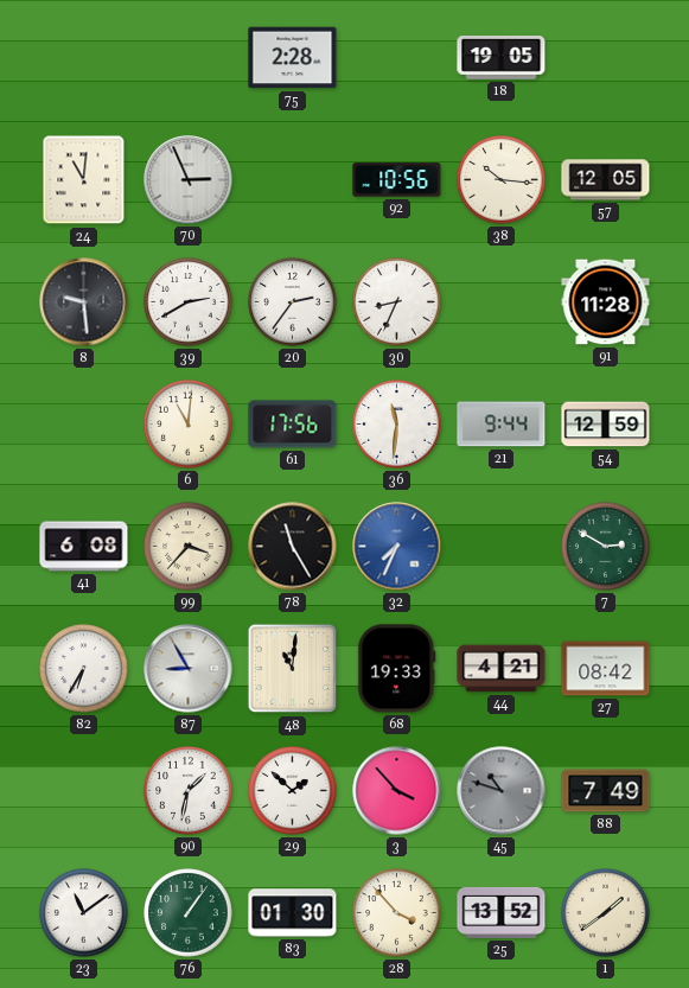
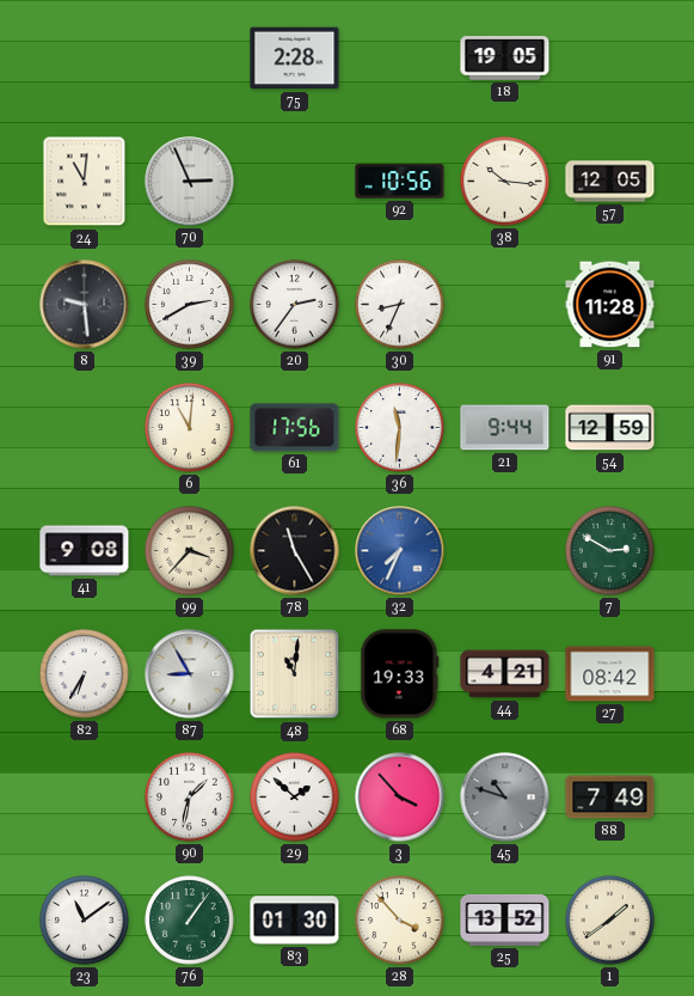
41: 6:08 -> 9:08 (85, 551)
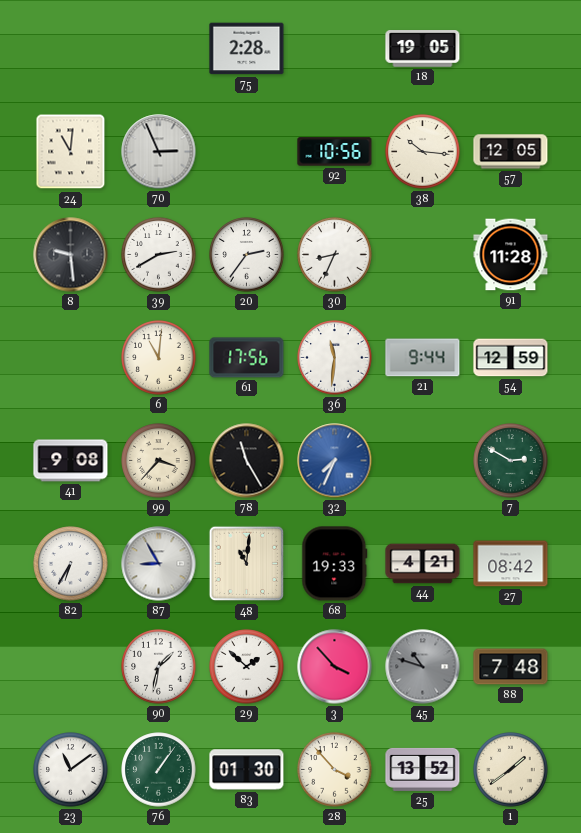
88: 7:49 -> 7:48 (511, 667)
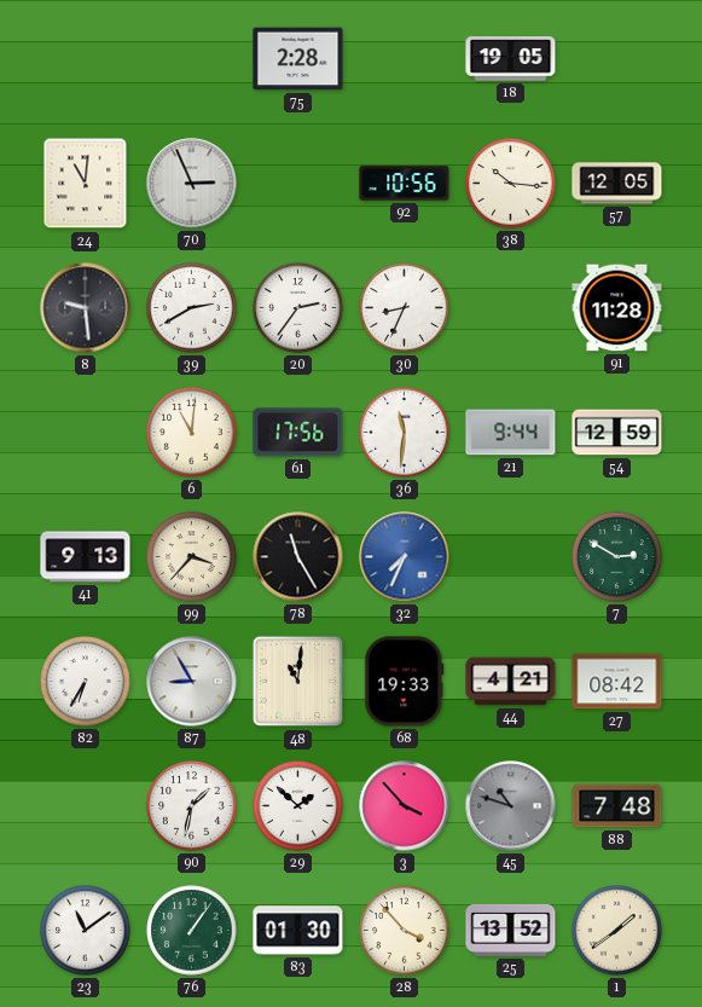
41: 9:08 -> 9:13 (86, 557)
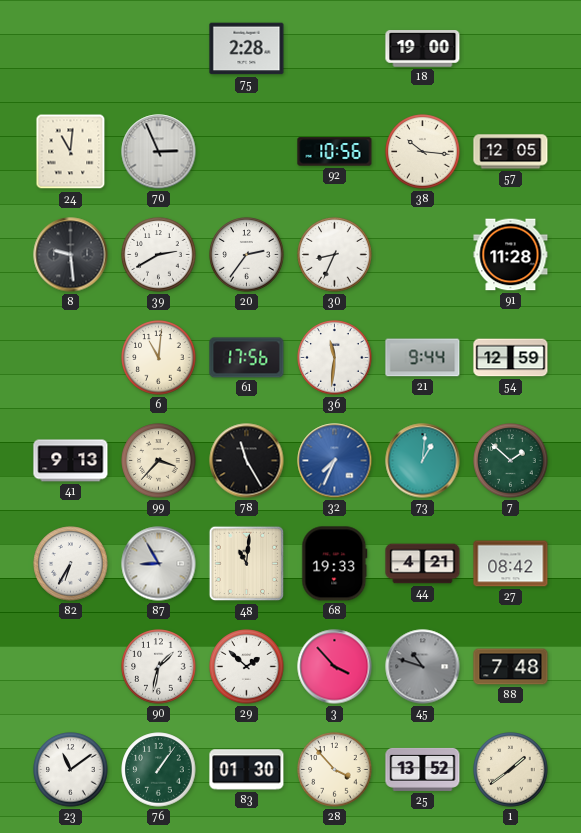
18: 19:05 -> 19:00 (423, 49)
73: none -> 1:01 (423, 461)
7: 2:50 -> 1:52 (511, 461)
